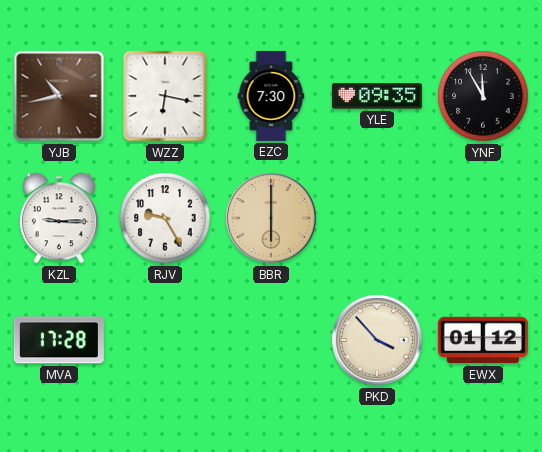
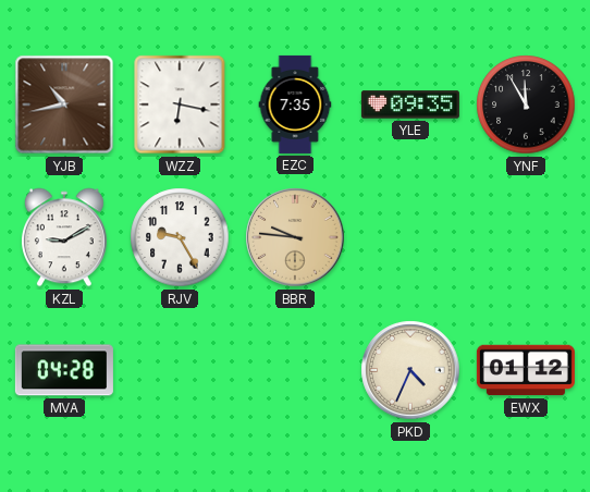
EZC: 7:30 -> 7:35 (295, 104)
KZL: 9:15 -> 9:10 (64, 237)
BBR: 6:00 -> 9:46 (295, 237)
MVA: 17:28 -> 04:28 (64, 370)
PKD: 3:53 -> 4:34 (410, 370)
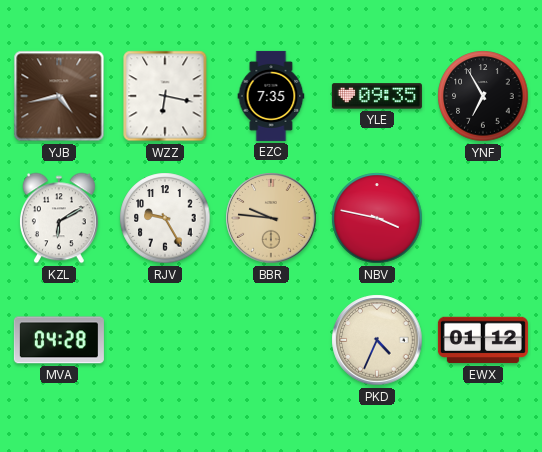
YJB: 10:43 -> 4:43 (59, 96)
YNF: 11:55 -> 6:55 (483, 96)
KZL: 9:10 -> 6:10 (59, 218)
NBV: none -> 3:47 (377, 218)
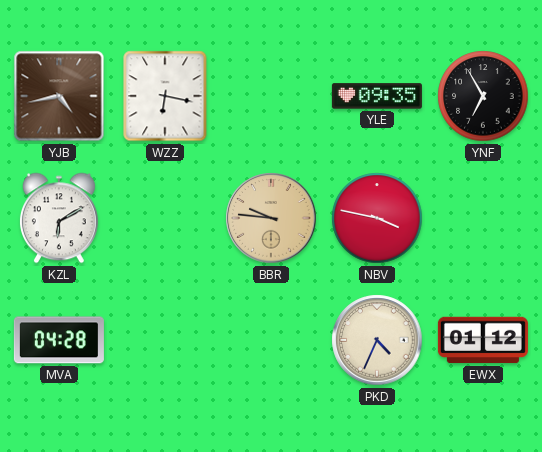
EZC: 7:35 -> none (271, 96)
RJV: 9:25 -> none (165, 218)
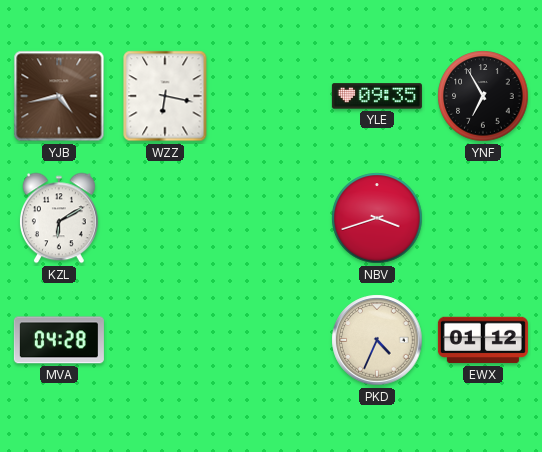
BBR: 9:46 -> none (271, 218)
NBV: 3:47 -> 3:42 (377, 218)
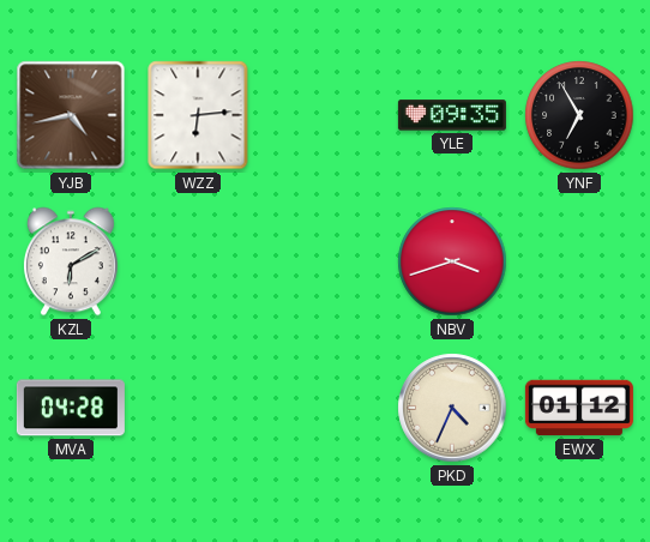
WZZ: 6:17 -> 6:14 (198, 115)
